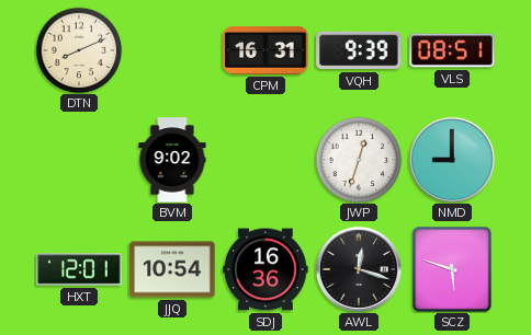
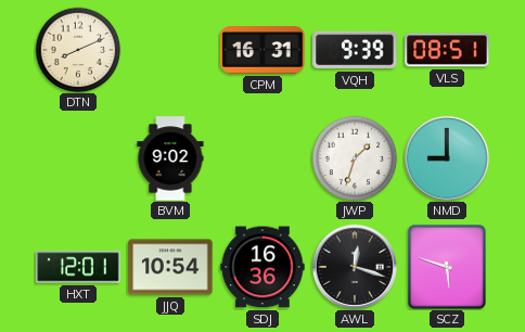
JWP: 12:33 -> 1:33 (355, 158)
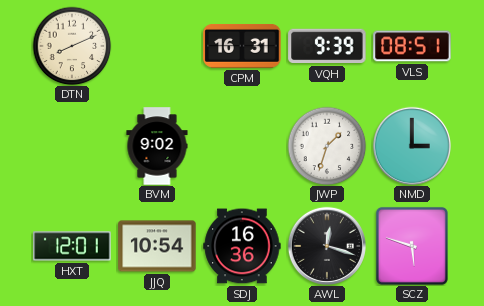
NMD: 9:00 -> 3:00 (411, 145)
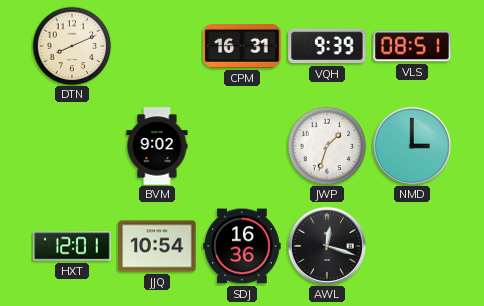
SCZ: 5:48 -> none (412, 246)
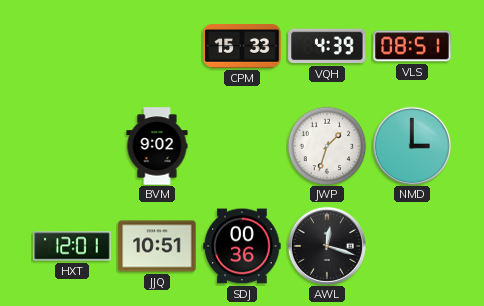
DTN: 8:11 -> none (72, 46)
CPM: 16:31 -> 15:33 (242, 46)
VQH: 9:39 -> 4:39 (327, 46)
JJQ: 10:54 -> 10:51 (157, 246)
SDJ: 16:36 -> 00:36 (242, 246)
